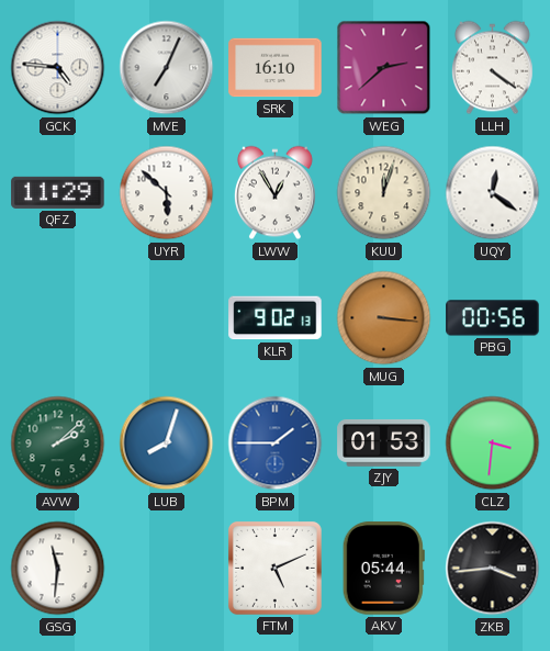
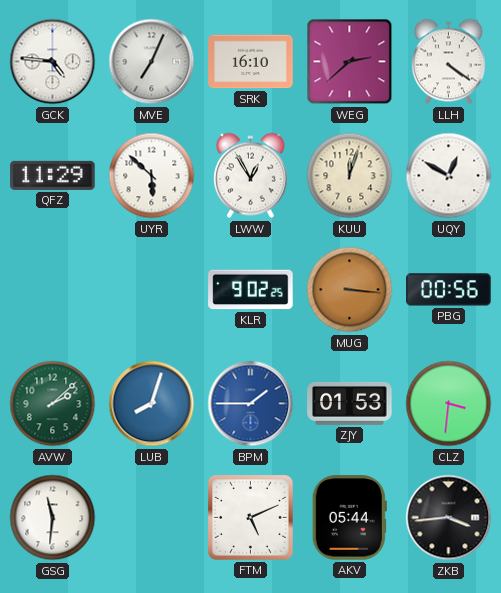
UQY: 12:21 -> 12:50 (449, 176)
KLR: 9:02:13 -> 9:02:25 (251, 290)
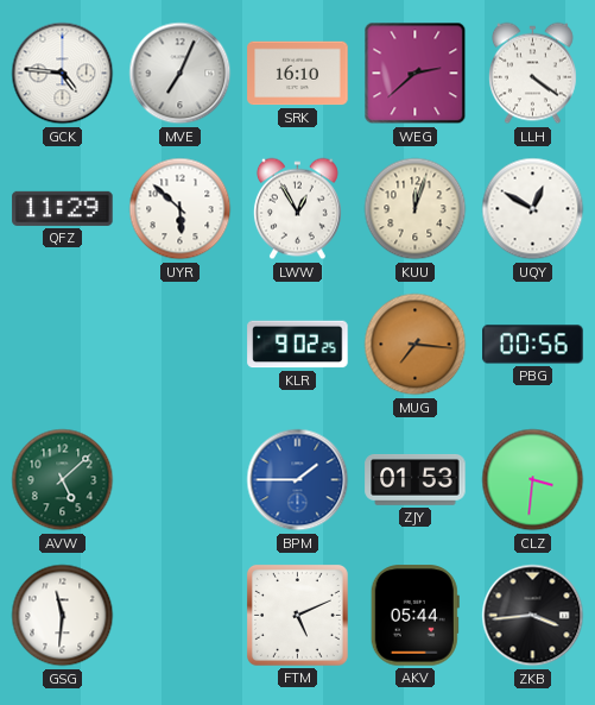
MUG: 3:16 -> 7:16 (416, 345)
AVW: 2:08 -> 5:08 (63, 480)
LUB: 8:03 -> none (152, 404)
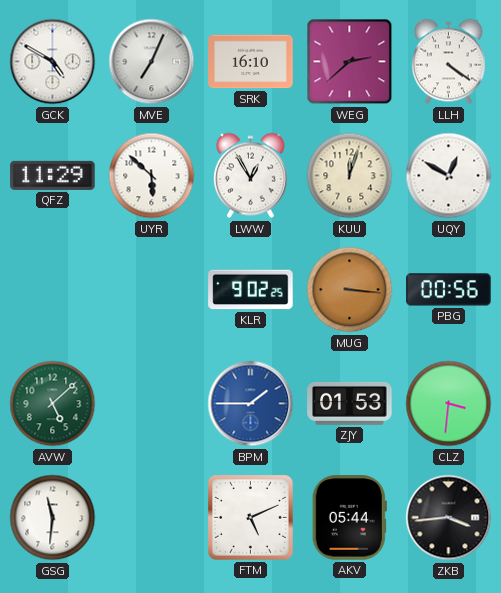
GCK: 4:46 -> 4:50 (53, 62)
MUG: 7:16 -> 3:16 (350, 290)
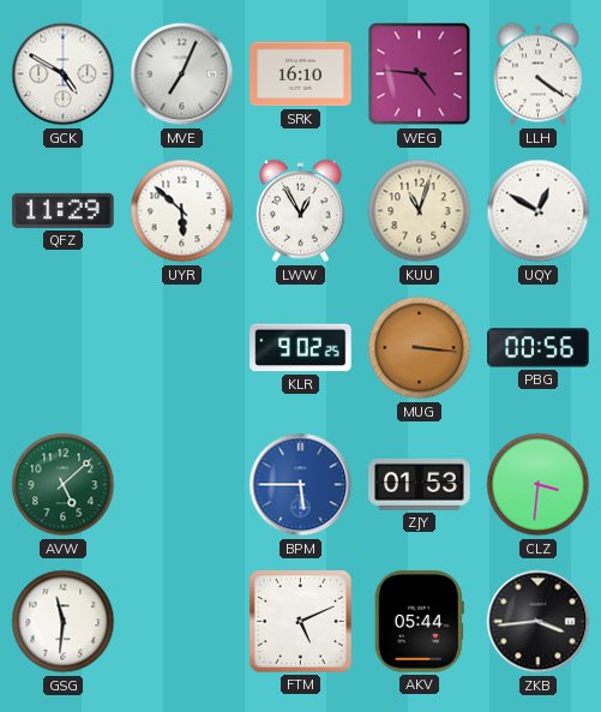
WEG: 2:38 -> 4:46 (420, 74)
KUU: 12:03 -> 11:03 (420, 211)
BPM: 1:45 -> 5:45 (301, 485)
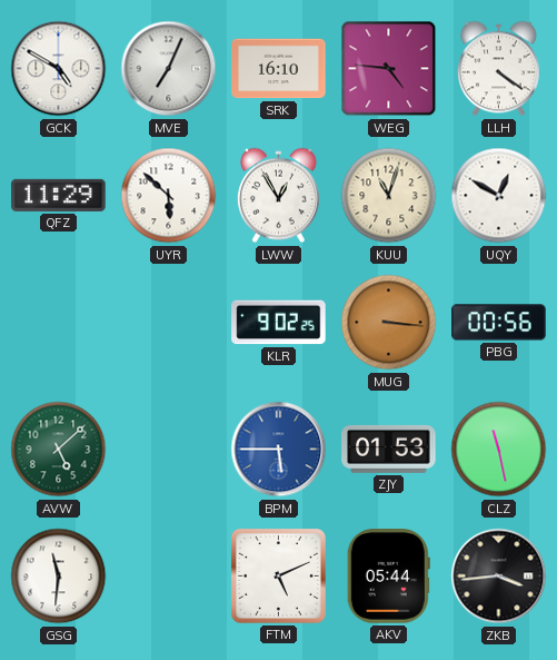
CLZ: 3:31 -> 11:28 (499, 450)
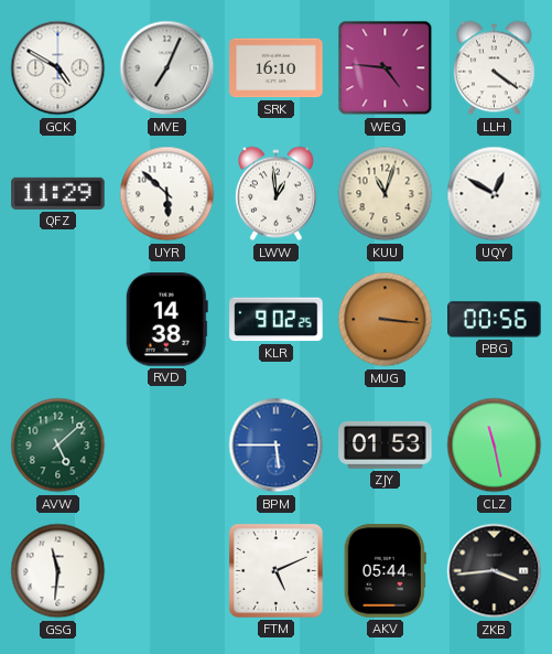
LWW: 12:55 -> 12:59 (275, 194)
RVD: none -> 14:38 (166, 320)
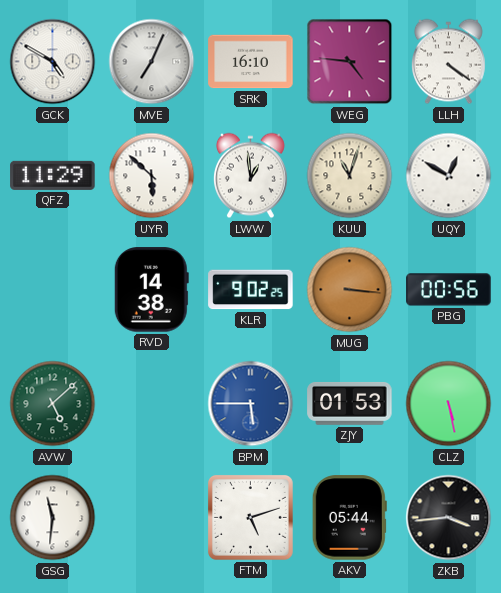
CLZ: 11:28 -> 5:28 (449, 404)
FTM: 5:11 -> 5:12 (250, 517)
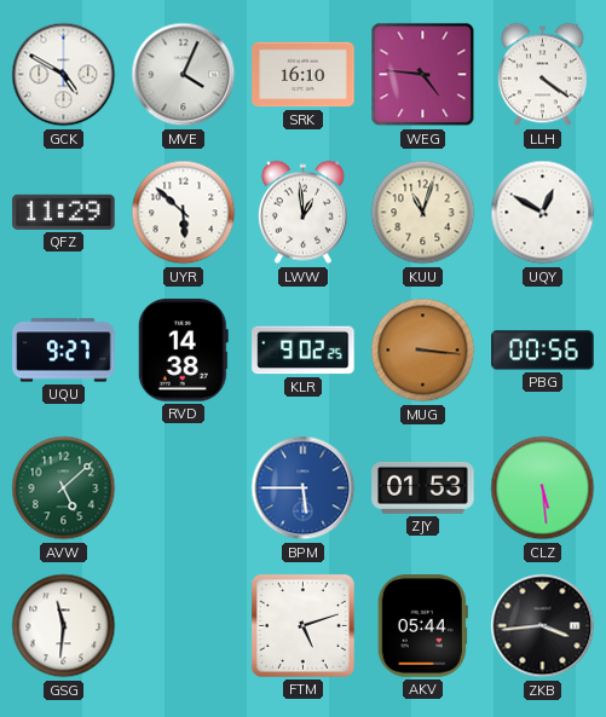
MVE: 7:04 -> 4:04 (184, 75)
UQU: none -> 9:27 (64, 351)
CLZ: 5:28 -> 5:29 (543, 488)
